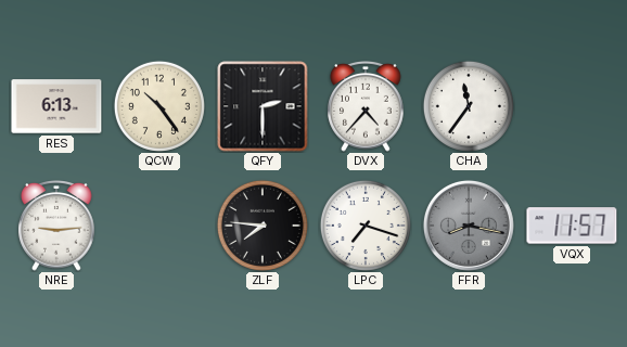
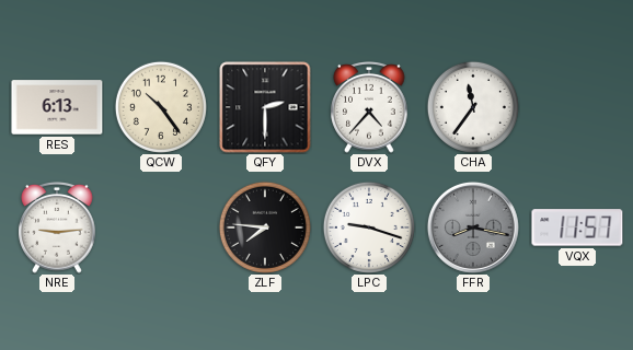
LPC: 7:18 -> 9:18 (369, 227)
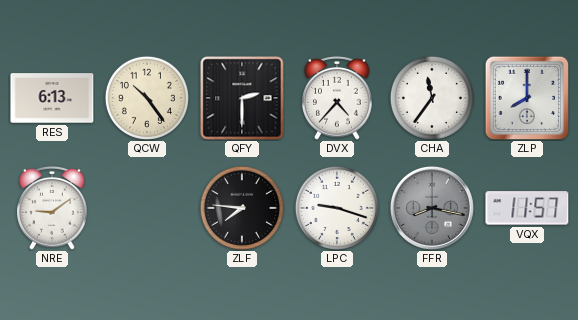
ZLP: none -> 8:00 (526, 97)
NRE: 9:14 -> 9:09 (52, 209)
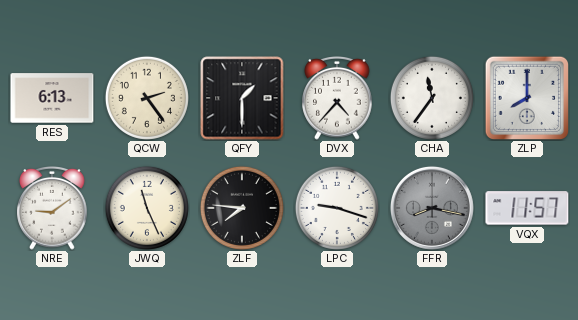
QCW: 10:24 -> 2:24 (147, 98)
QFY: 2:30 -> 1:30 (242, 98)
JWQ: none -> 11:26 (147, 208)
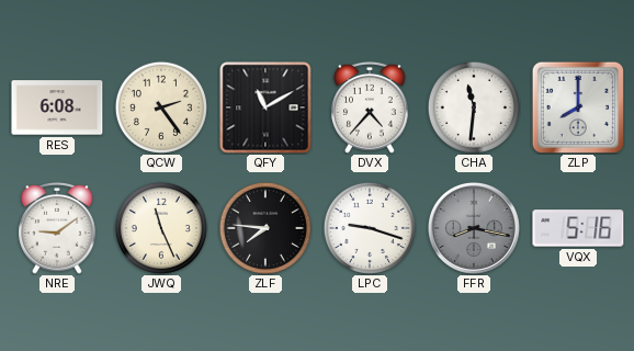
RES: 6:13 -> 6:08 (57, 107)
QFY: 1:30 -> 11:10 (265, 107)
CHA: 11:36 -> 11:31 (474, 107)
VQX: 11:57 -> 5:16 (578, 228)
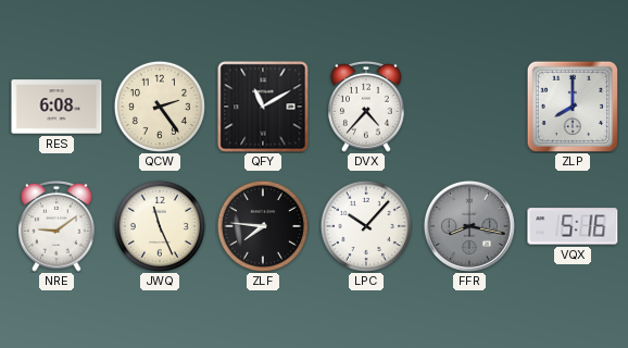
CHA: 11:31 -> none (474, 107)
LPC: 9:18 -> 10:07 (366, 226)
